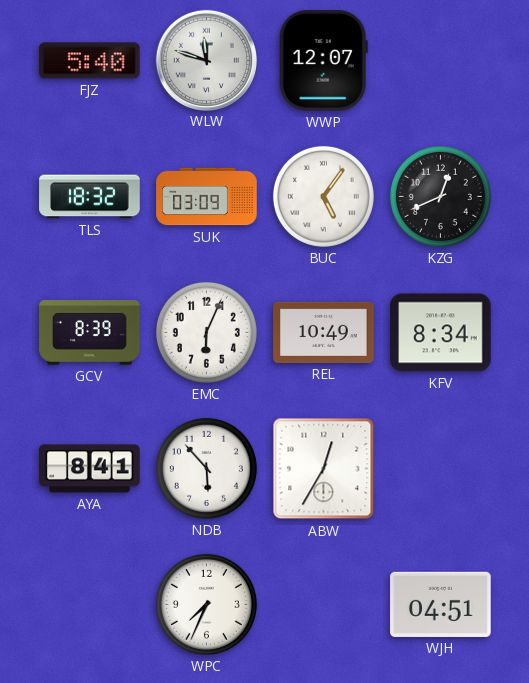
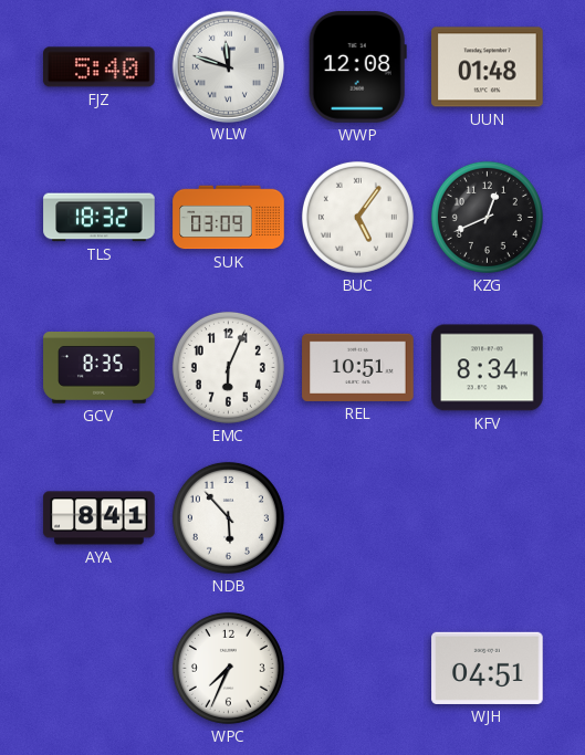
WWP: 12:07 -> 12:08 (357, 67)
UUN: none -> 01:48 (488, 67)
GCV: 8:39 -> 8:35 (100, 368)
REL: 10:49 -> 10:51 (358, 367)
ABW: 12:35 -> none (324, 469)
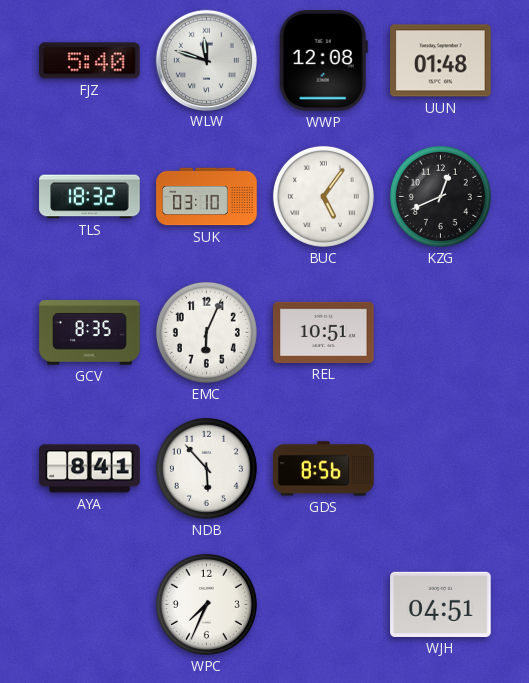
SUK: 03:09 -> 03:10 (207, 197)
KFV: 8:34 -> none (488, 368)
GDS: none -> 8:56 (324, 469)
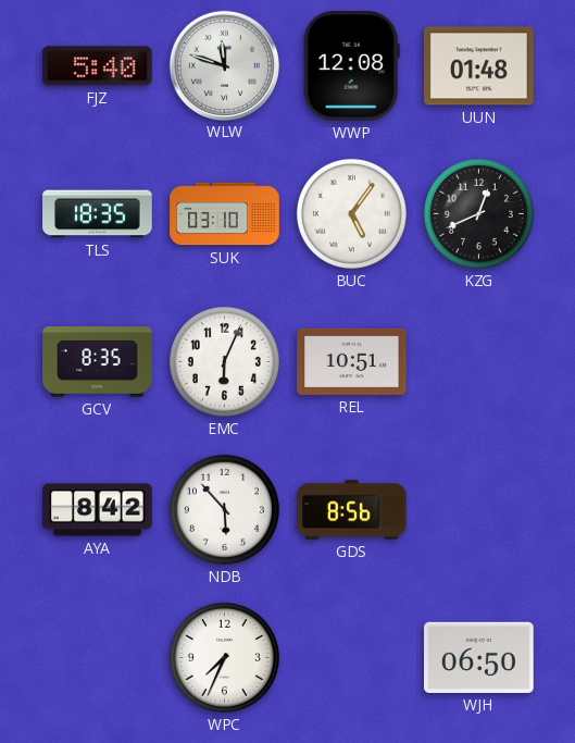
TLS: 18:32 -> 18:35 (98, 214)
AYA: 8:41 -> 8:42 (98, 510)
WJH: 04:51 -> 06:50 (479, 657)
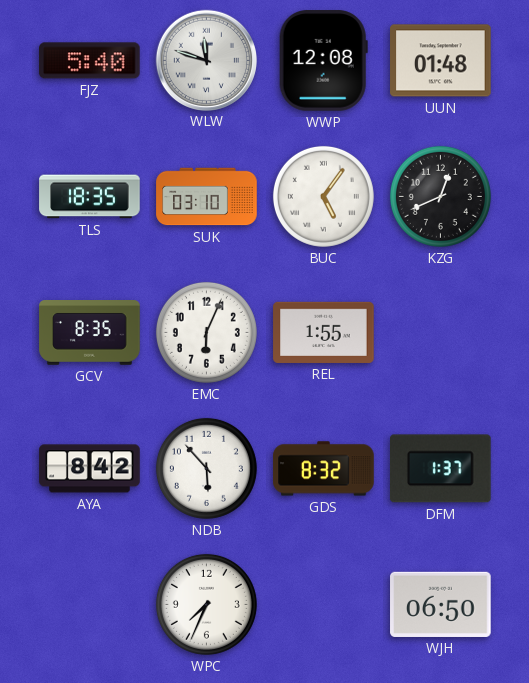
REL: 10:51 -> 1:55 (324, 332)
GDS: 8:56 -> 8:32 (324, 469)
DFM: none -> 1:37 (441, 469)
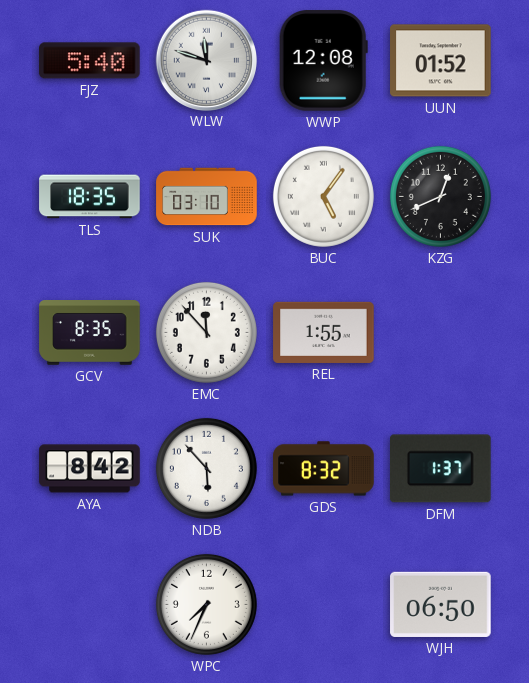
UUN: 01:48 -> 01:52 (441, 61)
EMC: 6:04 -> 11:53 (206, 332)
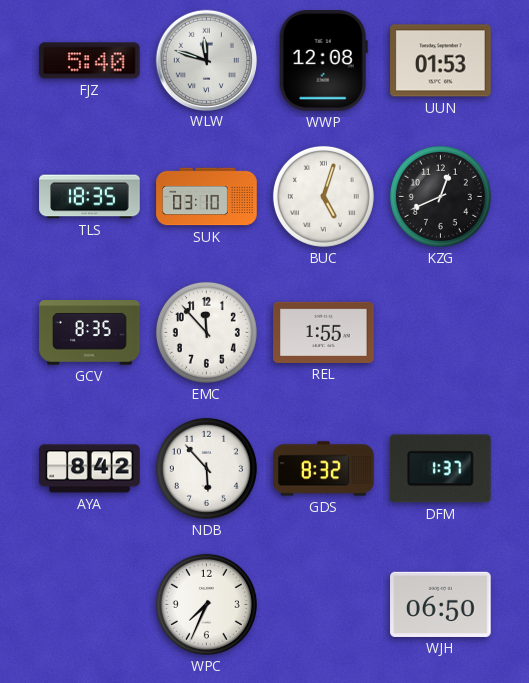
UUN: 01:52 -> 01:53 (441, 61)
BUC: 5:06 -> 5:03 (323, 196)
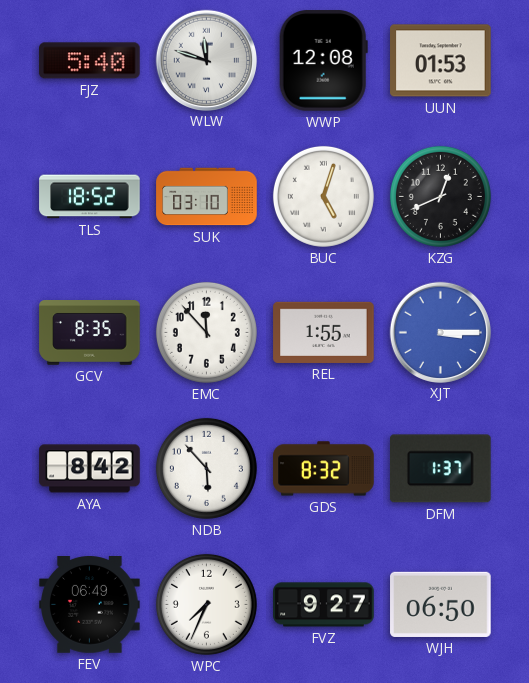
TLS: 18:35 -> 18:52 (90, 197)
XJT: none -> 3:15 (440, 332)
FEV: none -> 06:49 (90, 605)
FVZ: none -> 9:27 (324, 605)
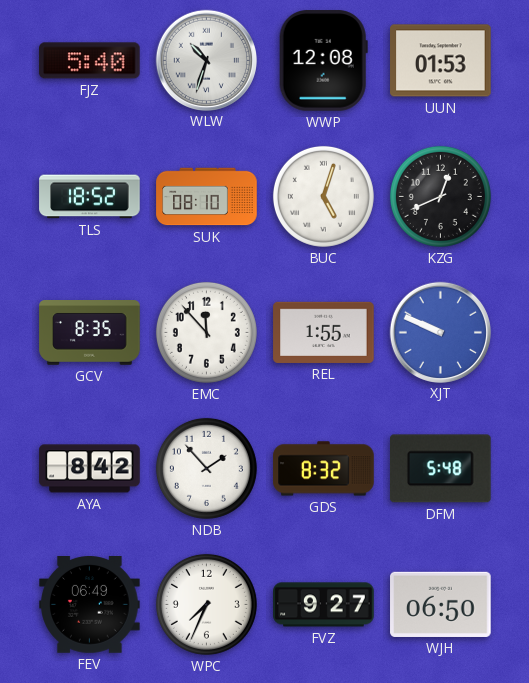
WLW: 11:48 -> 10:33 (206, 60)
SUK: 03:10 -> 08:10 (207, 197)
XJT: 3:15 -> 9:49 (440, 332)
NDB: 5:53 -> 1:53 (206, 468)
DFM: 1:37 -> 5:48 (441, 469)
